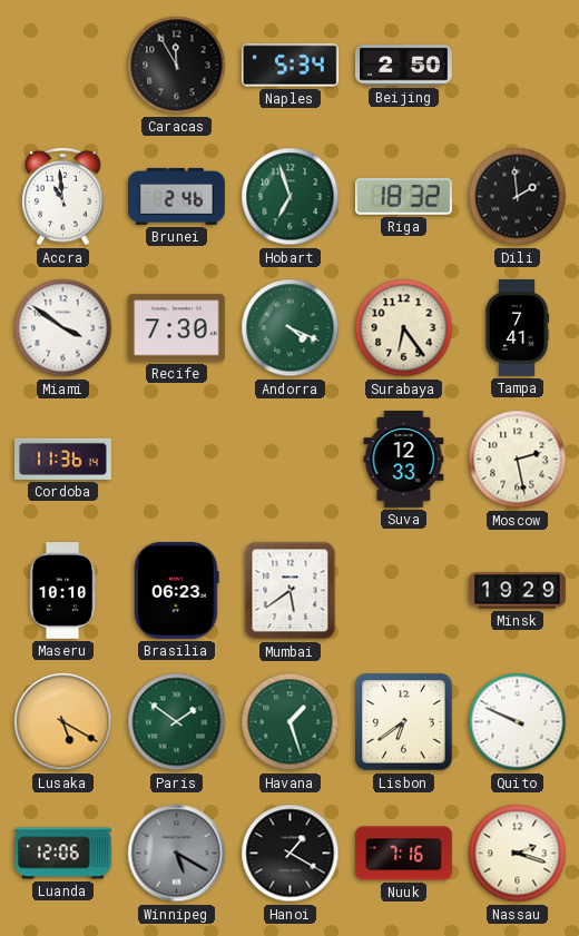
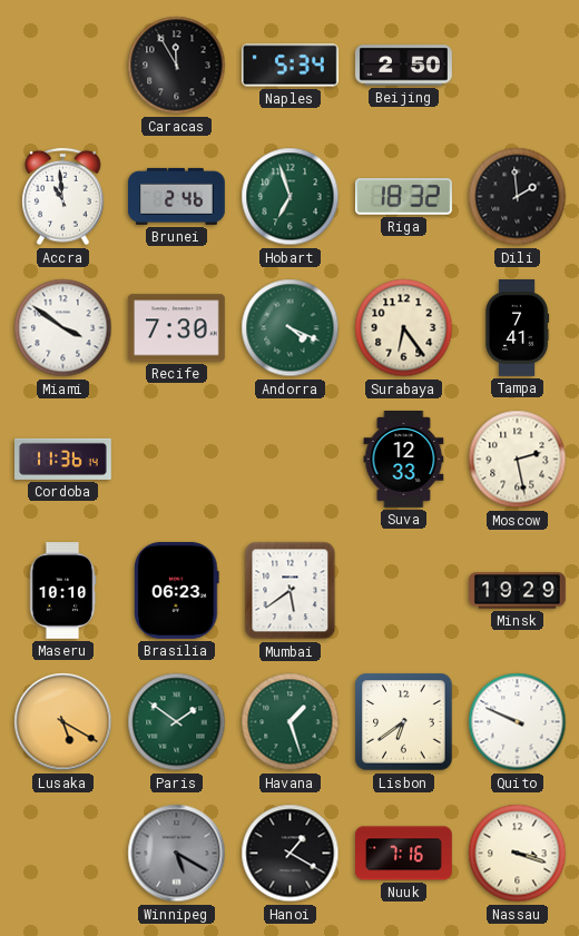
Luanda: 12:06 -> none (63, 854)
Nassau: 2:18 -> 3:18 (518, 854)
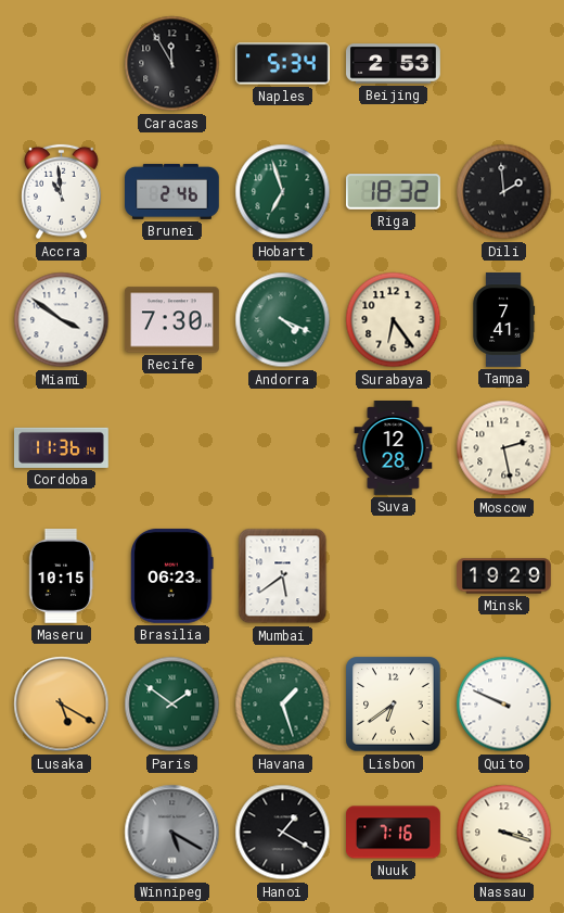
Beijing: 2:50 -> 2:53 (394, 64)
Suva: 12:33 -> 12:28 (394, 448)
Maseru: 10:10 -> 10:15 (61, 576)
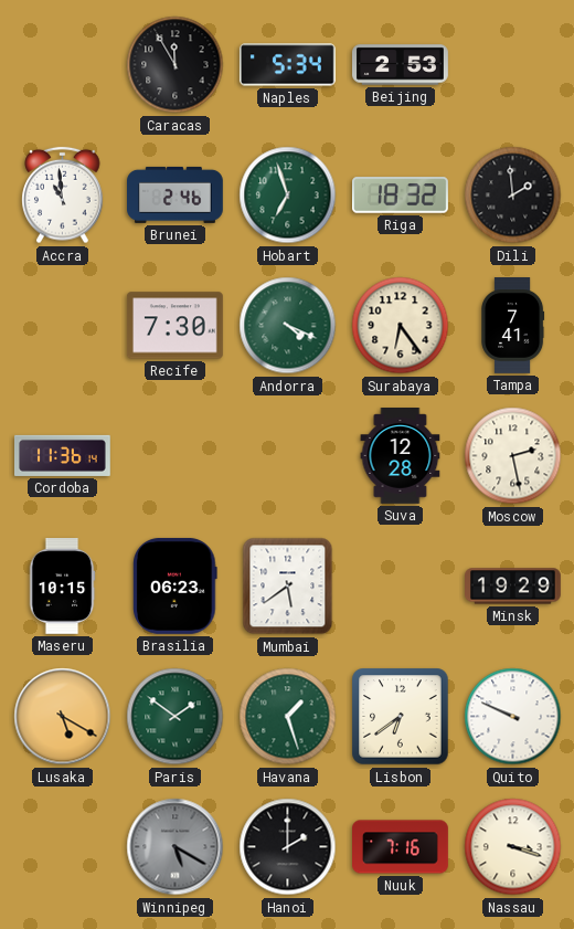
Miami: 3:51 -> none (62, 320)
Hanoi: 1:20 -> 2:00 (288, 847)
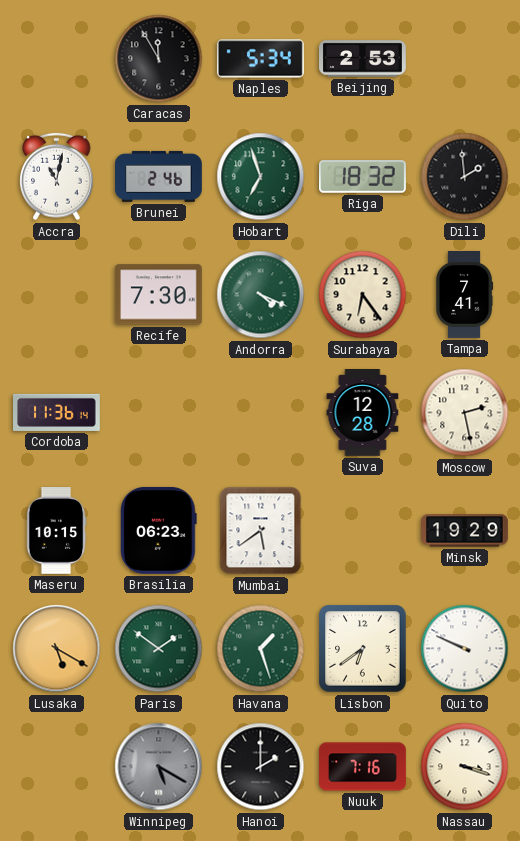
Accra: 10:59 -> 11:02 (57, 177)
